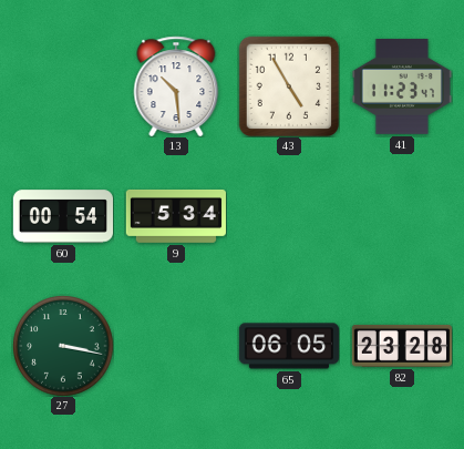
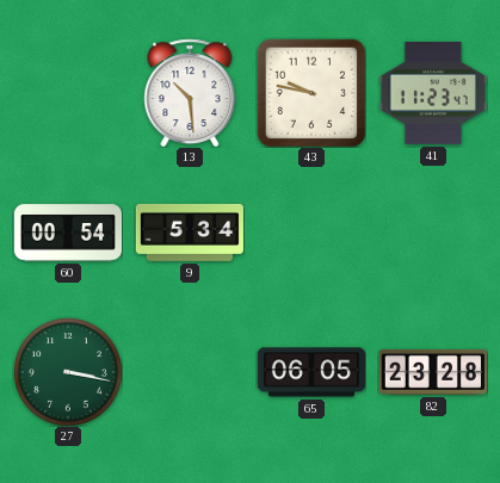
43: 4:55 -> 9:47 (311, 93)
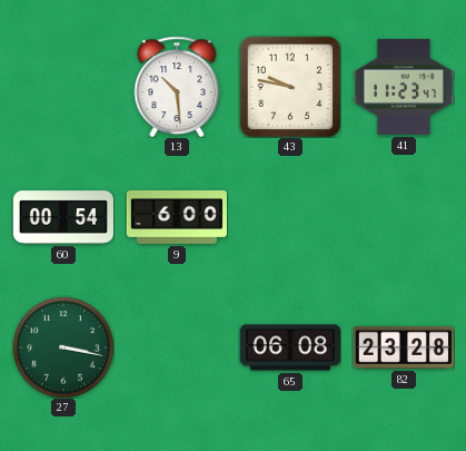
9: 5:34 -> 6:00 (177, 217)
65: 06:05 -> 06:08 (290, 347)
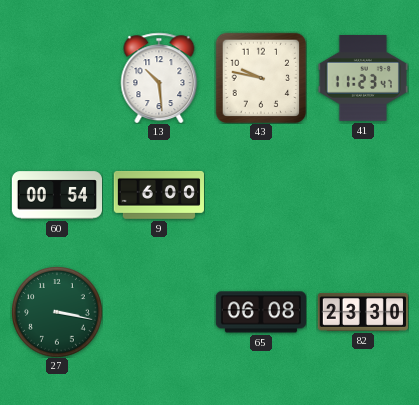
82: 23:28 -> 23:30 (363, 312)
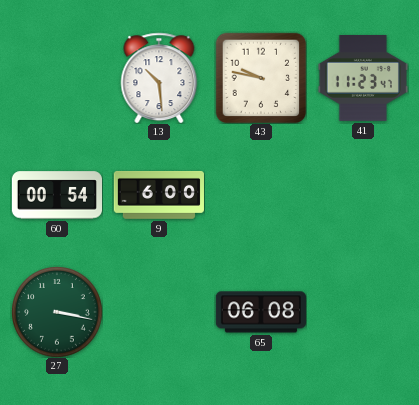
82: 23:30 -> none (363, 312)
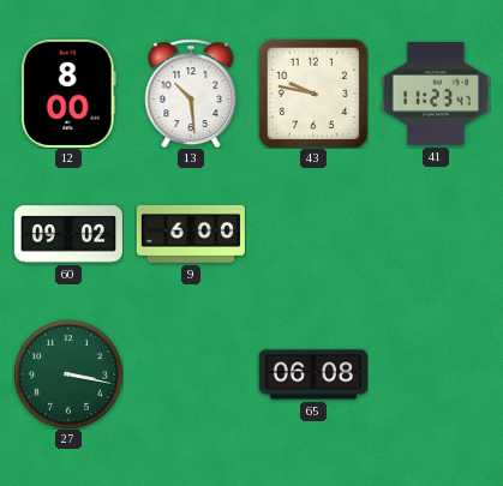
12: none -> 8:00 (68, 94)
60: 00:54 -> 09:02 (67, 234)
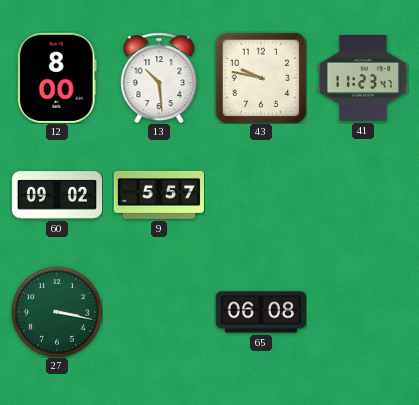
9: 6:00 -> 5:57 (159, 195)
